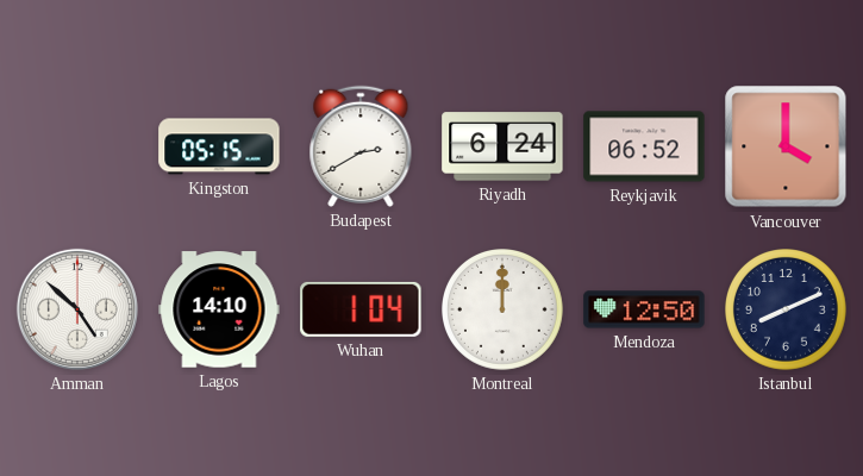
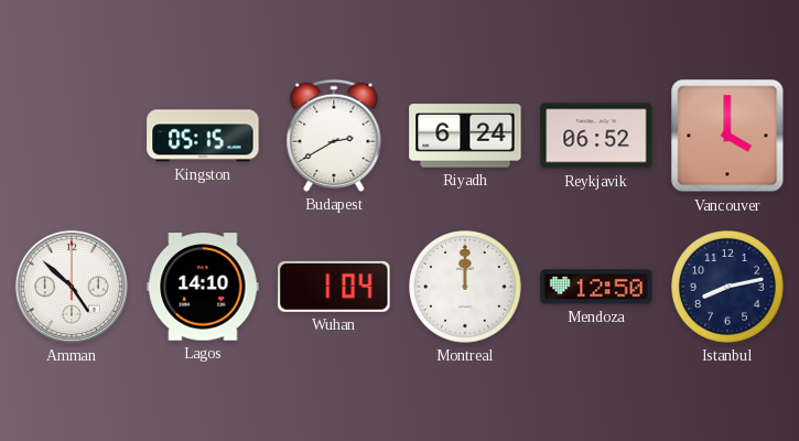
Istanbul: 8:11 -> 8:13 (728, 288)
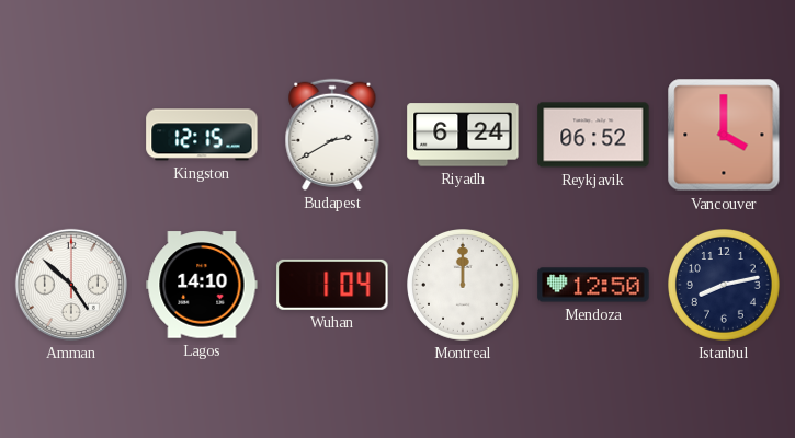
Kingston: 05:15 -> 12:15 (202, 135)
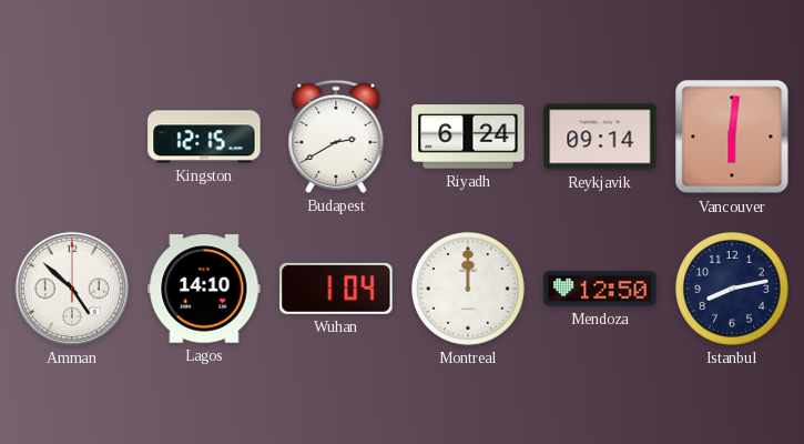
Reykjavik: 06:52 -> 09:14 (600, 137)
Vancouver: 4:00 -> 6:01 (732, 137)
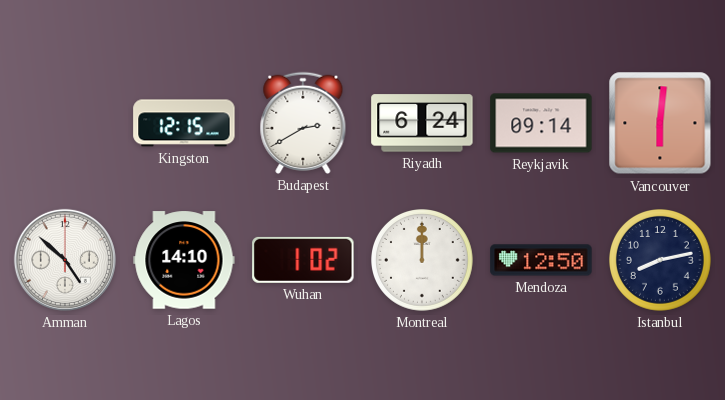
Wuhan: 1:04 -> 1:02 (303, 260)
